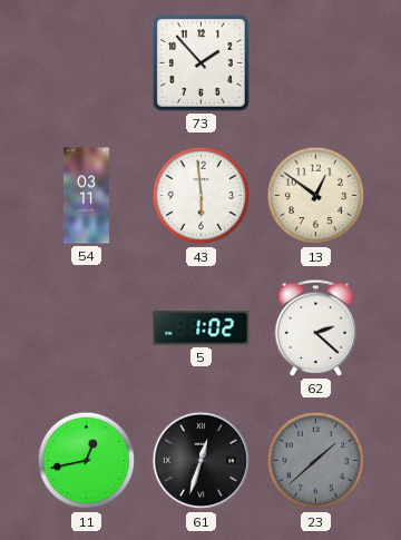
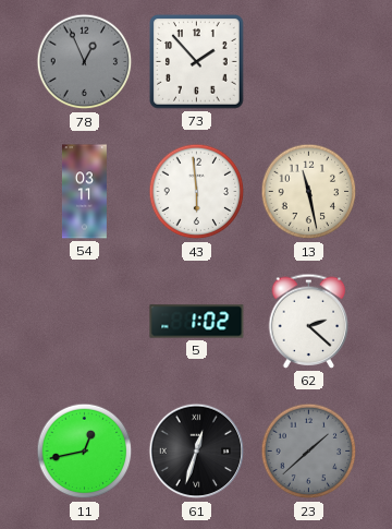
78: none -> 12:56 (85, 62)
13: 12:51 -> 11:28 (309, 192)
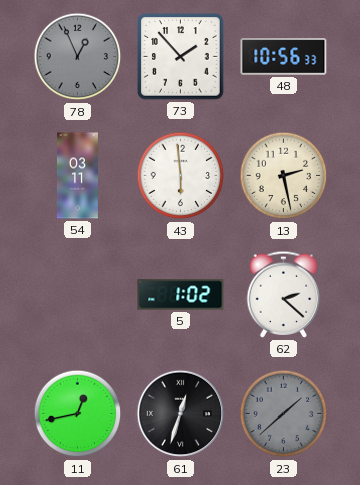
48: none -> 10:56 (284, 57)
13: 11:28 -> 2:28 (284, 176)
